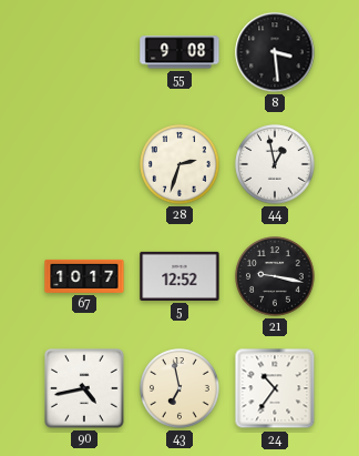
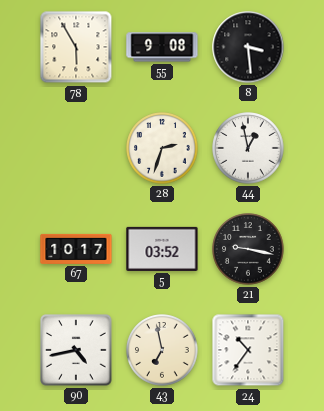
78: none -> 5:55 (76, 47)
5: 12:52 -> 03:52 (162, 249)
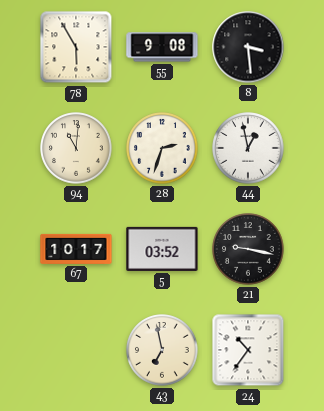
94: none -> 11:01 (76, 148)
90: 4:43 -> none (76, 350)
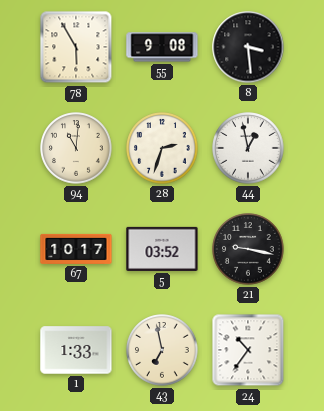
1: none -> 1:33 (76, 350)
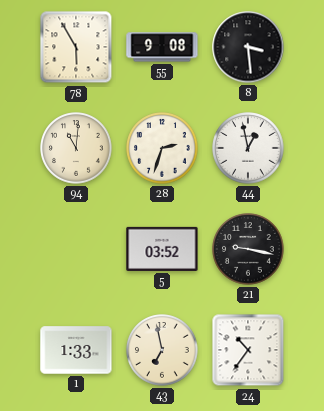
67: 10:17 -> none (76, 249)
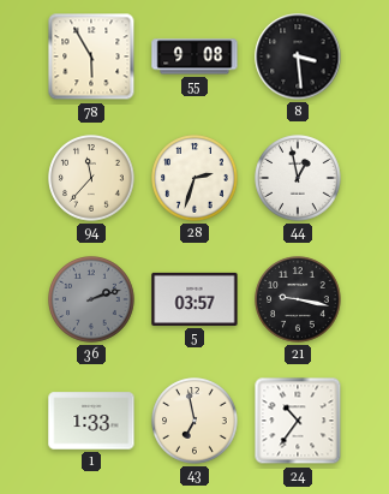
94: 11:01 -> 11:37 (91, 178)
36: none -> 2:12 (91, 299)
5: 03:52 -> 03:57 (194, 299)
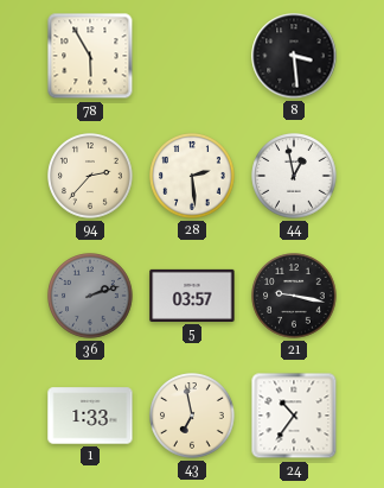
55: 9:08 -> none (194, 56)
94: 11:37 -> 2:37 (90, 176)
28: 2:33 -> 2:29 (192, 176)
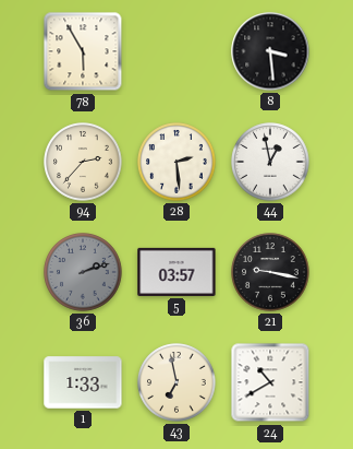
24: 10:36 -> 10:40 (270, 382)
